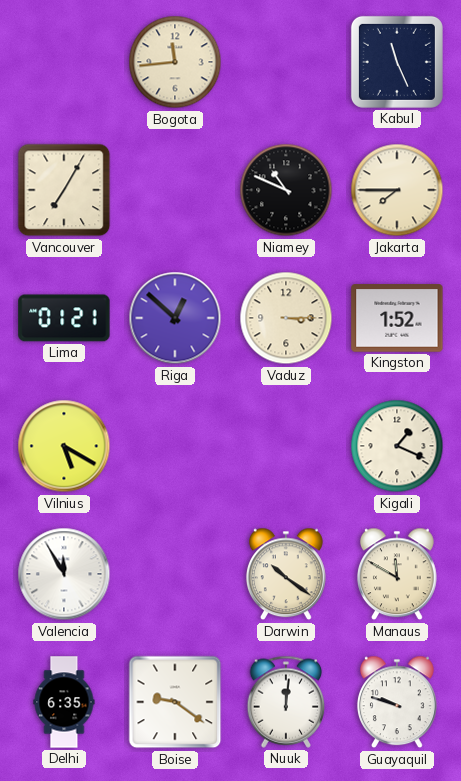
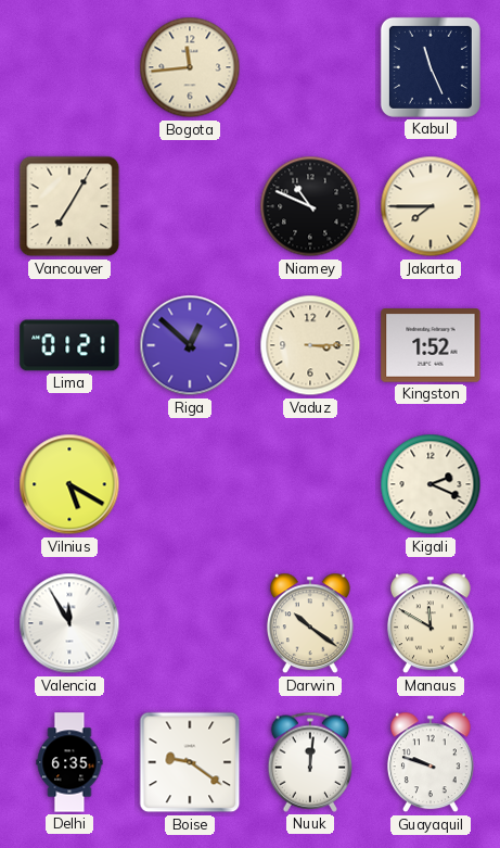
Kigali: 1:19 -> 2:19 (431, 484)
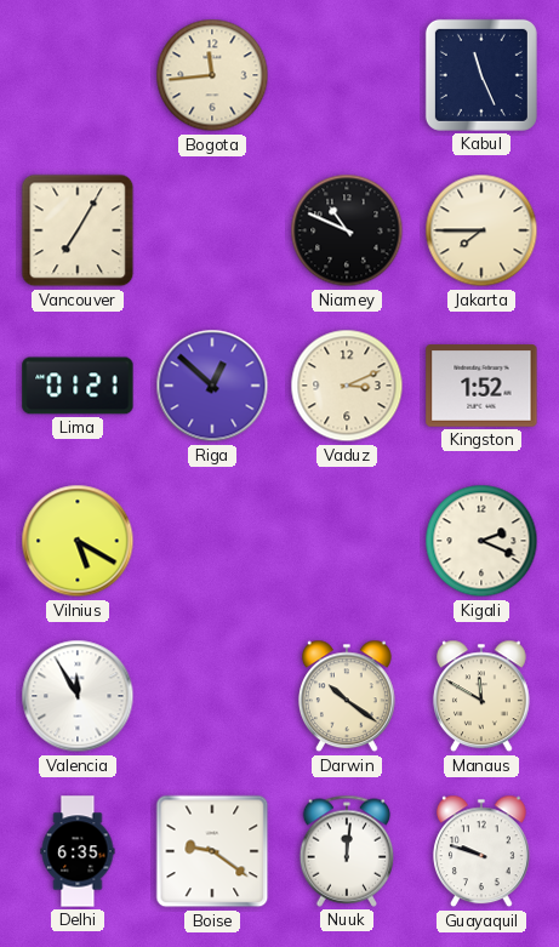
Vaduz: 3:15 -> 3:11 (347, 386)
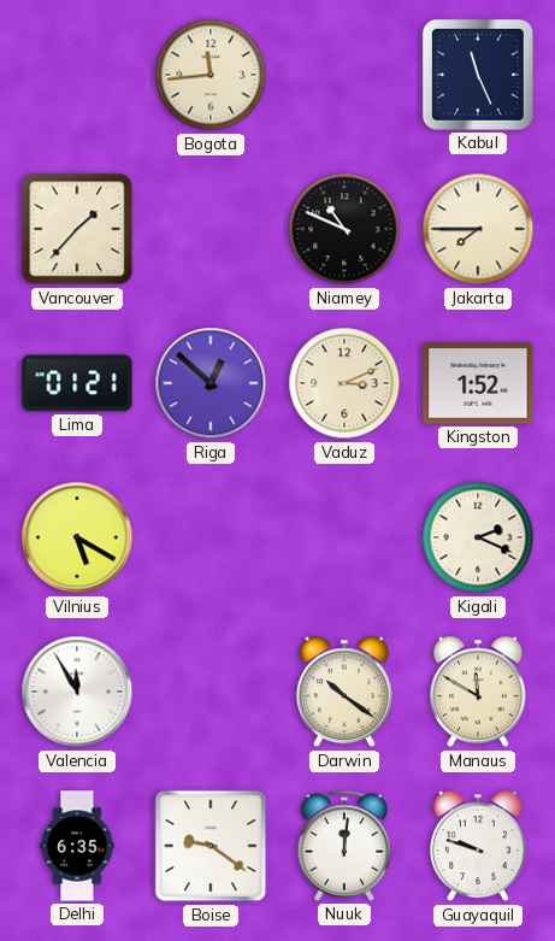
Vancouver: 7:05 -> 1:37 (77, 229)
